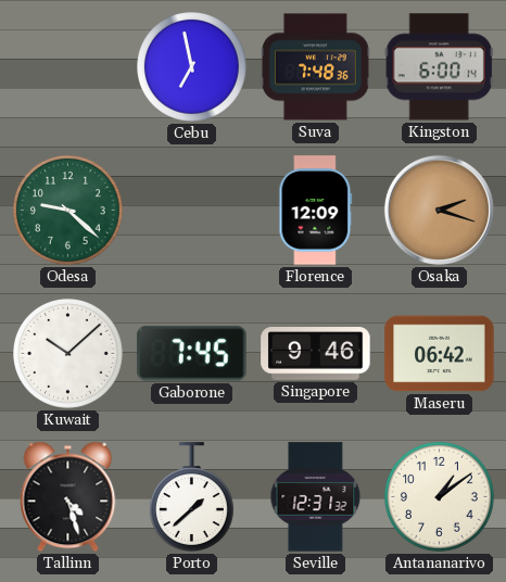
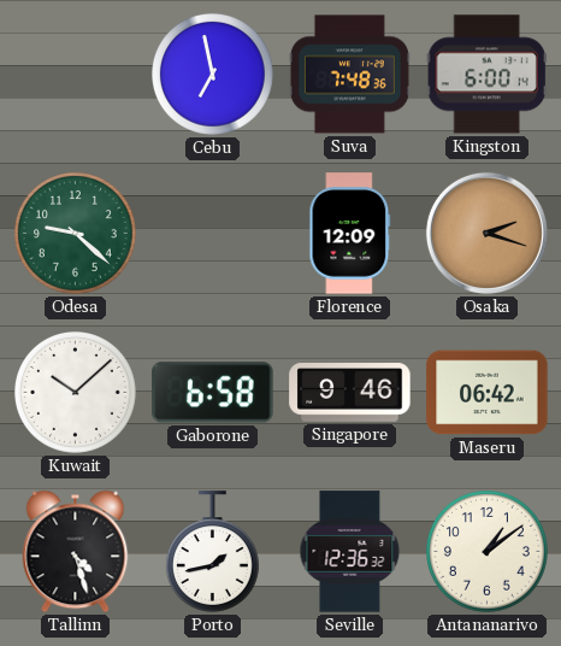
Gaborone: 7:45 -> 6:58 (213, 393)
Porto: 1:38 -> 1:43 (212, 552)
Seville: 12:31 -> 12:36 (350, 552)
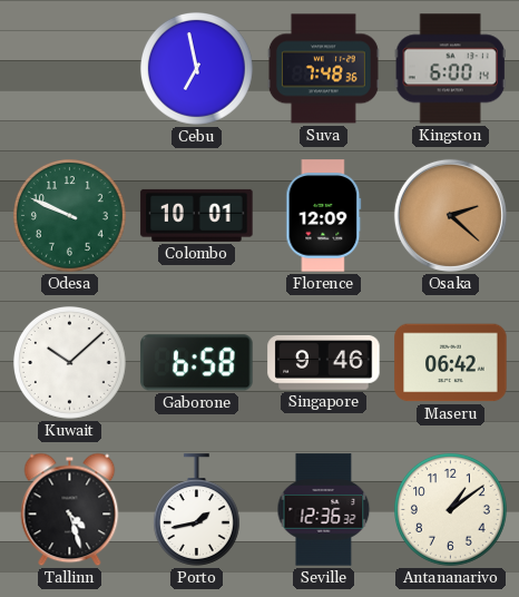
Odesa: 9:22 -> 9:49 (70, 216)
Colombo: none -> 10:01 (197, 215)
Osaka: 2:18 -> 2:22 (450, 215)
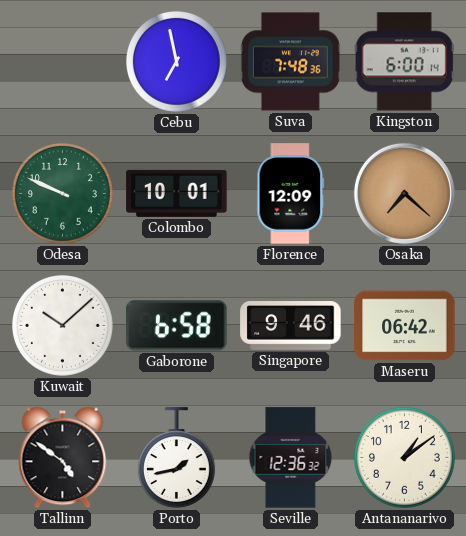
Osaka: 2:22 -> 7:22 (404, 193)
Tallinn: 4:27 -> 4:51 (63, 458)
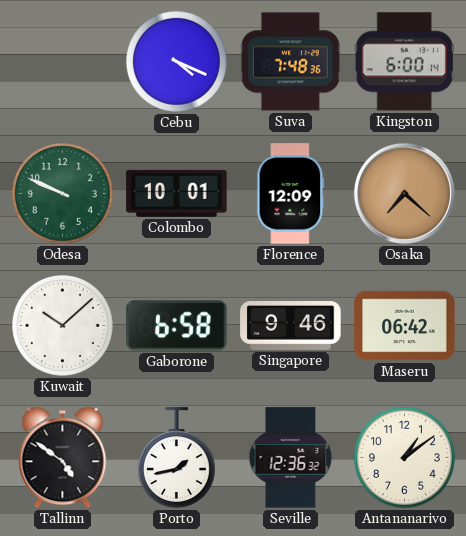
Cebu: 6:58 -> 4:19 (177, 62)
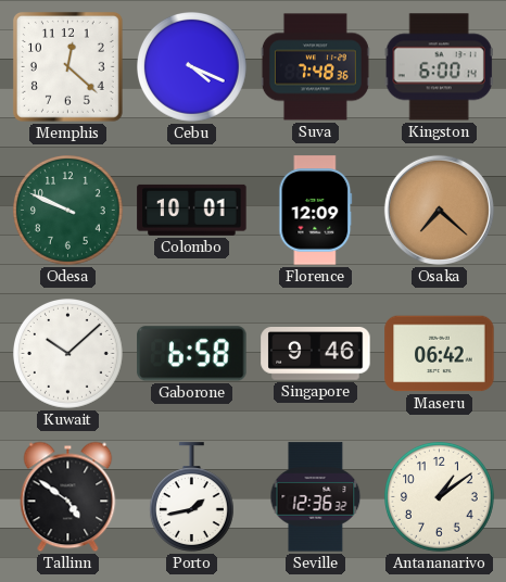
Memphis: none -> 12:22 (67, 66)
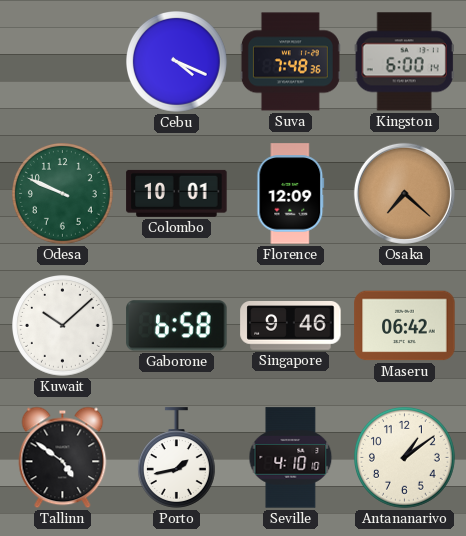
Memphis: 12:22 -> none (67, 66)
Seville: 12:36 -> 4:10 (291, 458)
